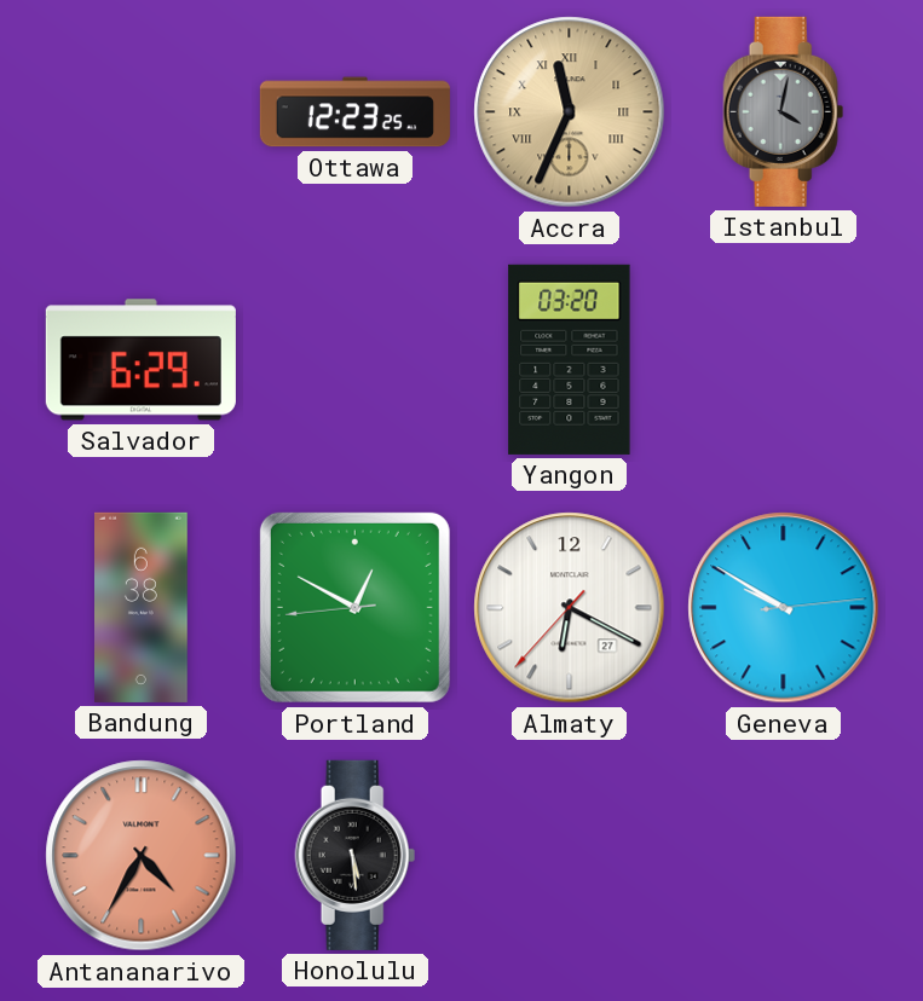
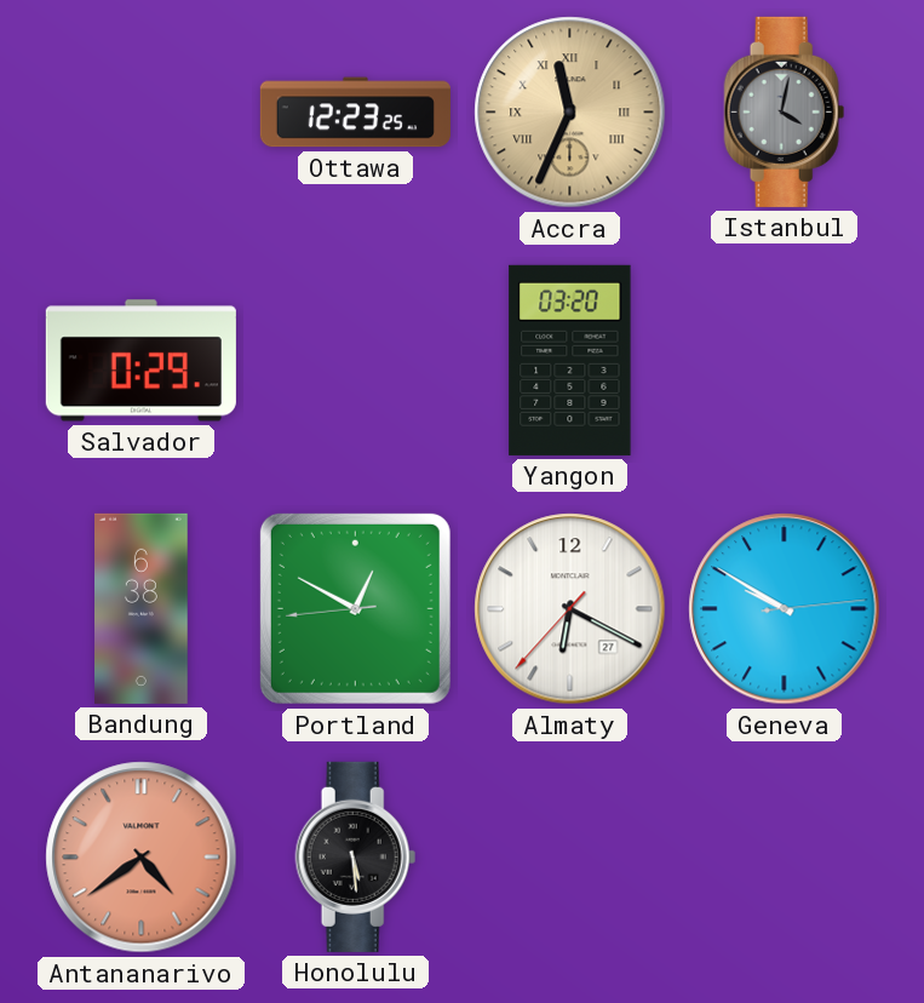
Salvador: 6:29 -> 0:29 (140, 361)
Antananarivo: 4:35 -> 4:39 (142, 858)
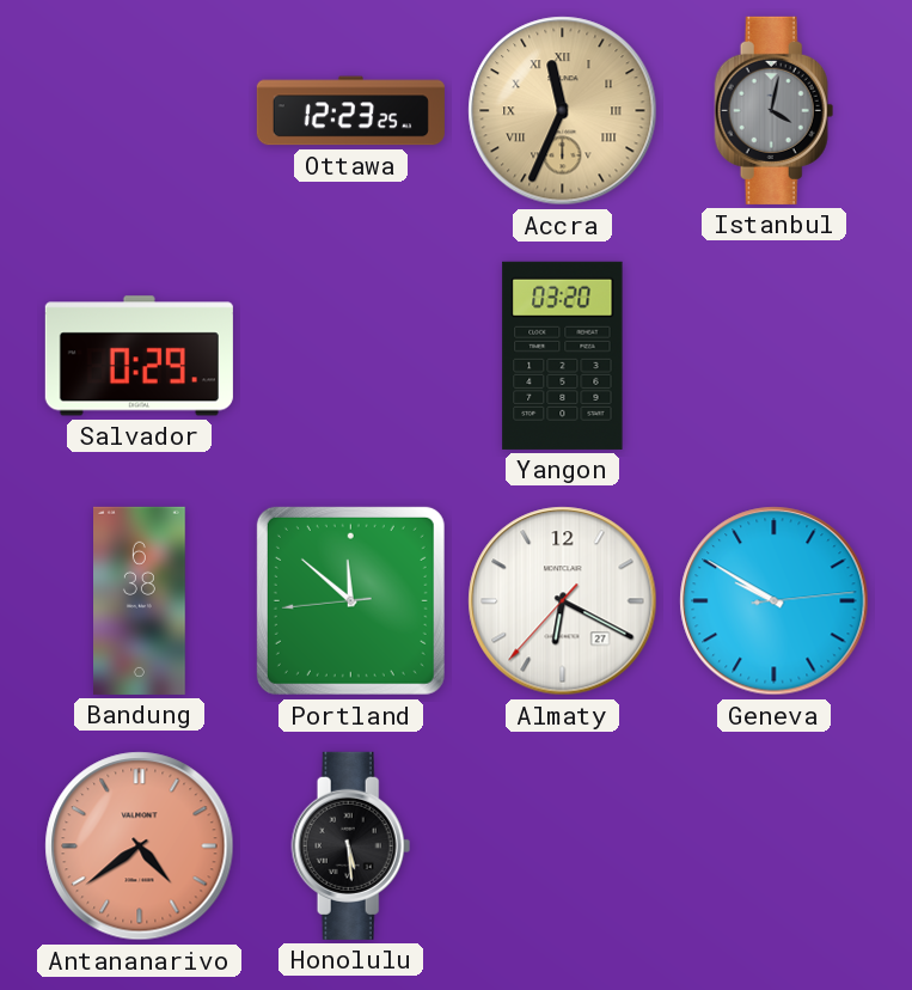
Portland: 12:49 -> 11:51 (350, 600)
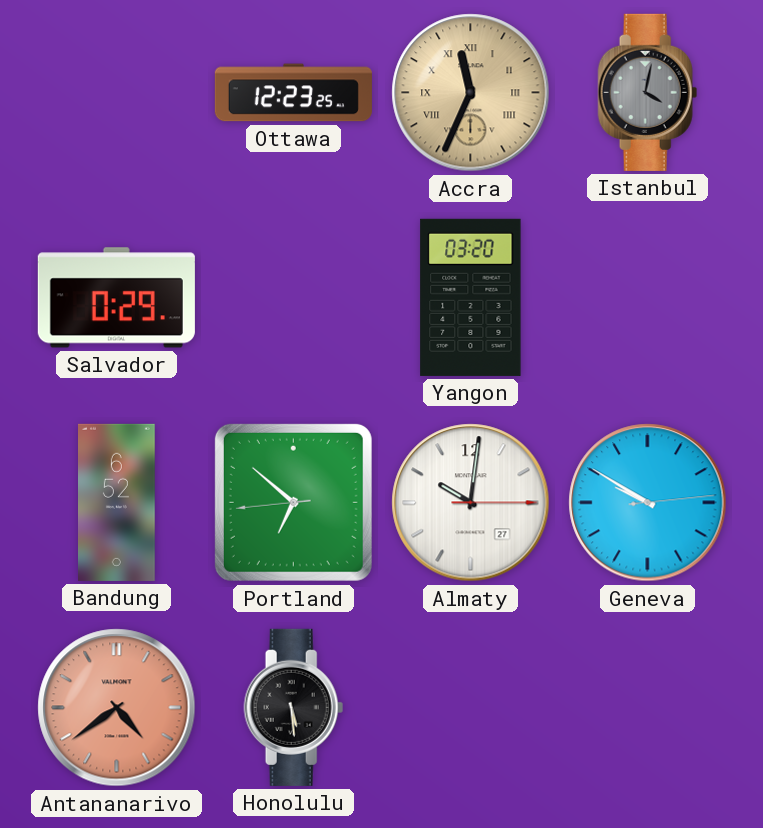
Bandung: 6:38 -> 6:52 (117, 502)
Portland: 11:51 -> 6:51 (293, 502)
Almaty: 6:19 -> 10:01 (471, 503)
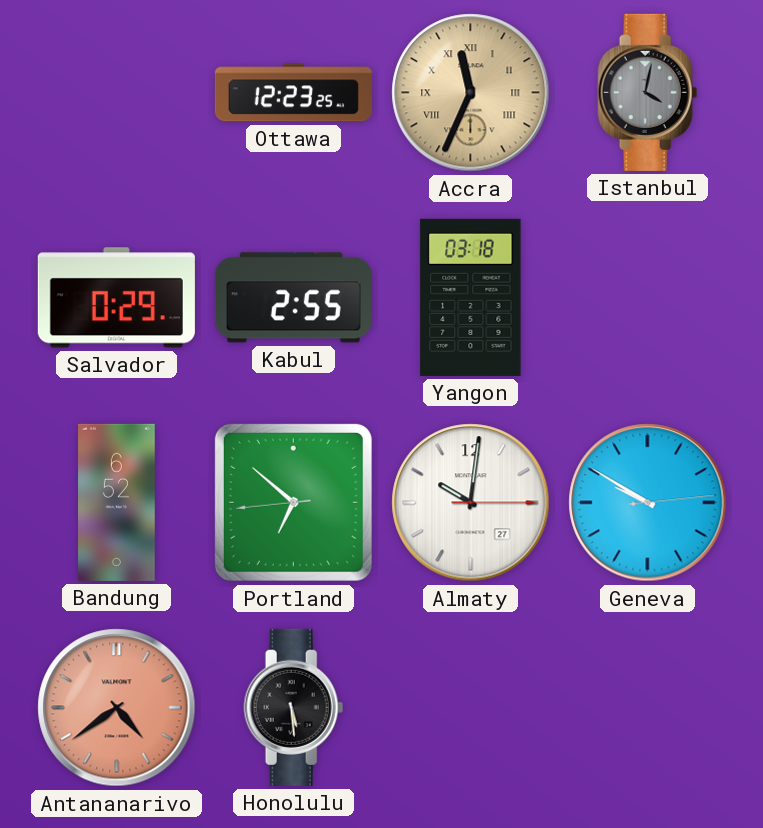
Kabul: none -> 2:55 (293, 298)
Yangon: 03:20 -> 03:18 (471, 297)
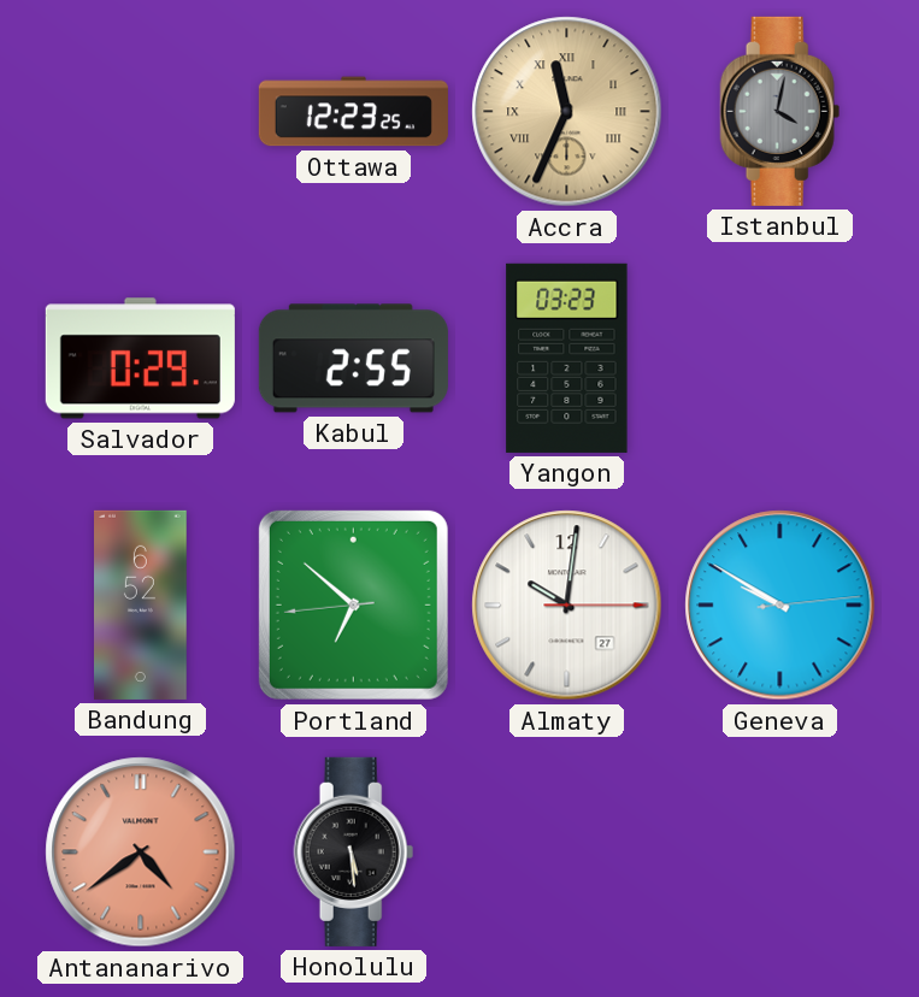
Yangon: 03:18 -> 03:23 (567, 358)
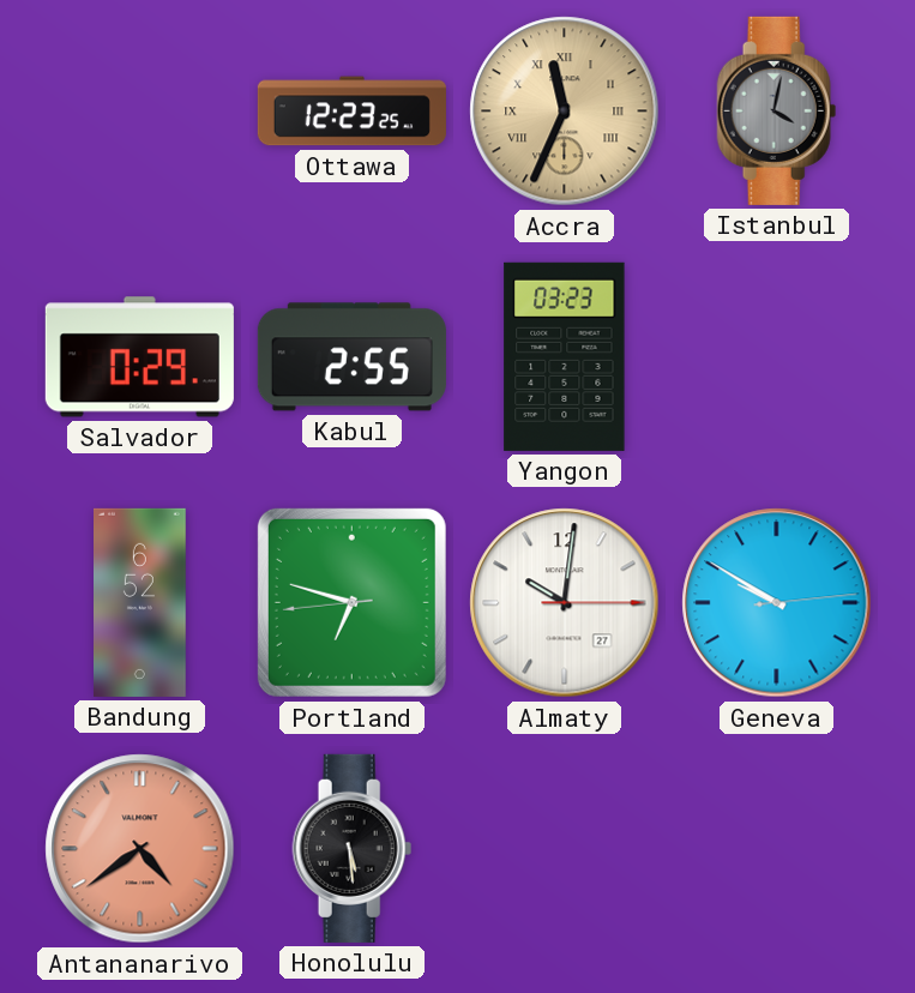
Portland: 6:51 -> 6:47 (351, 602)
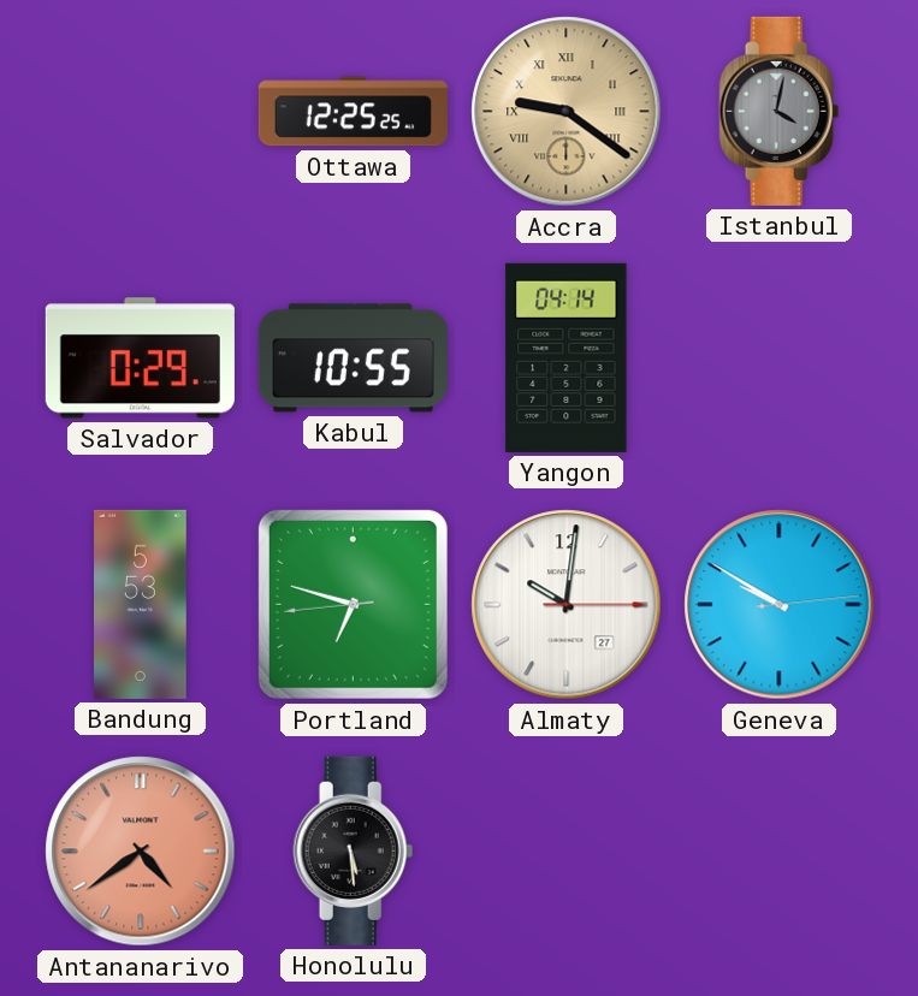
Ottawa: 12:23 -> 12:25 (353, 112)
Accra: 11:34 -> 9:21 (567, 112)
Kabul: 2:55 -> 10:55 (353, 358)
Yangon: 03:23 -> 04:14 (567, 357)
Bandung: 6:52 -> 5:53 (141, 604)
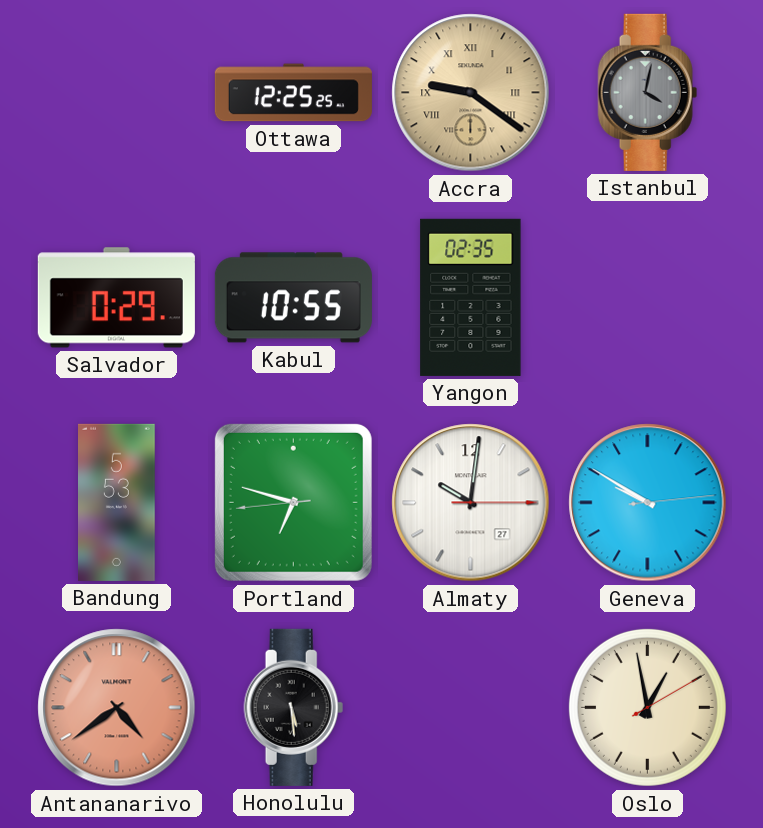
Yangon: 04:14 -> 02:35 (471, 297)
Oslo: none -> 12:58 (647, 707)
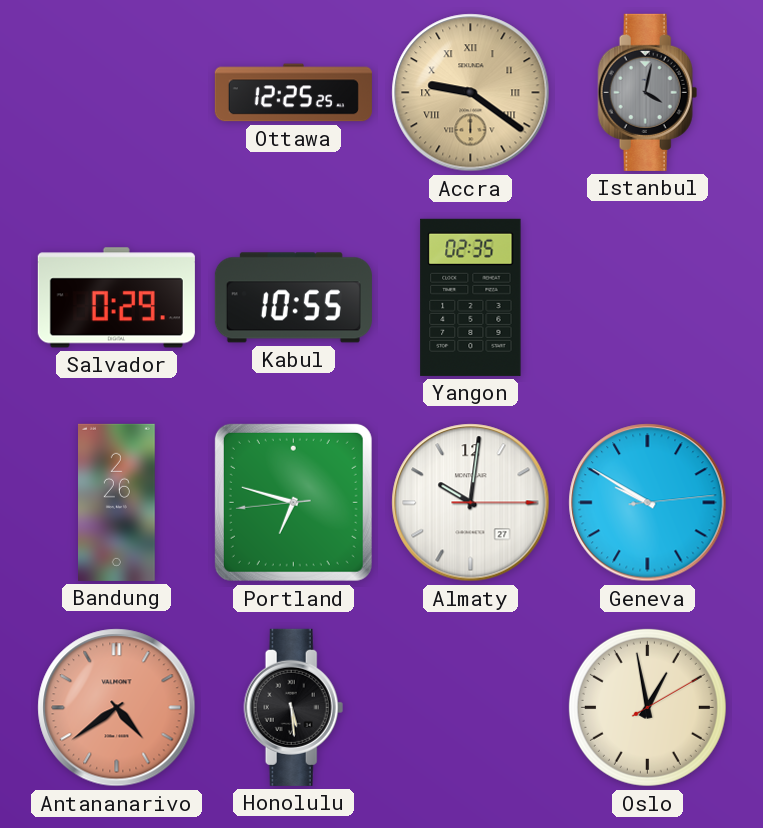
Bandung: 5:53 -> 2:26 (117, 502)
